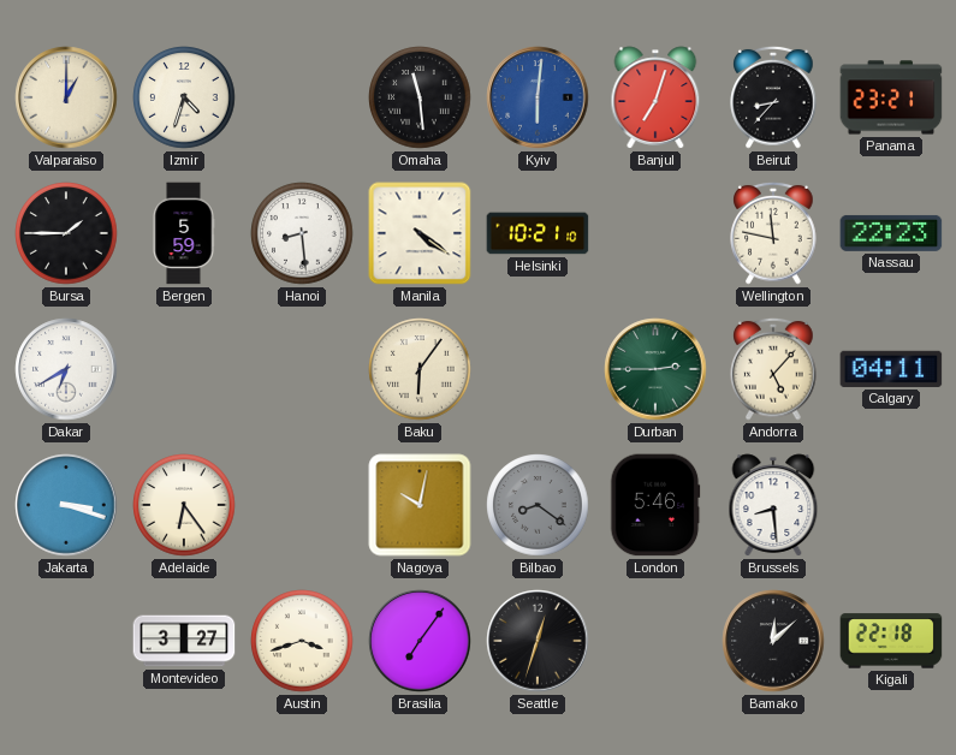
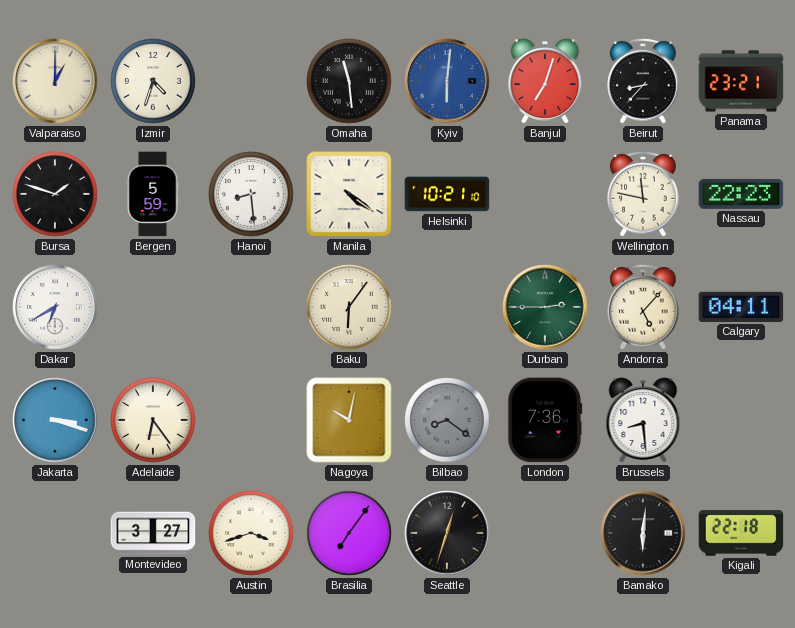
Bursa: 1:45 -> 1:48 (55, 194)
London: 5:46 -> 7:36 (545, 420)
Bamako: 12:08 -> 6:01 (643, 533)
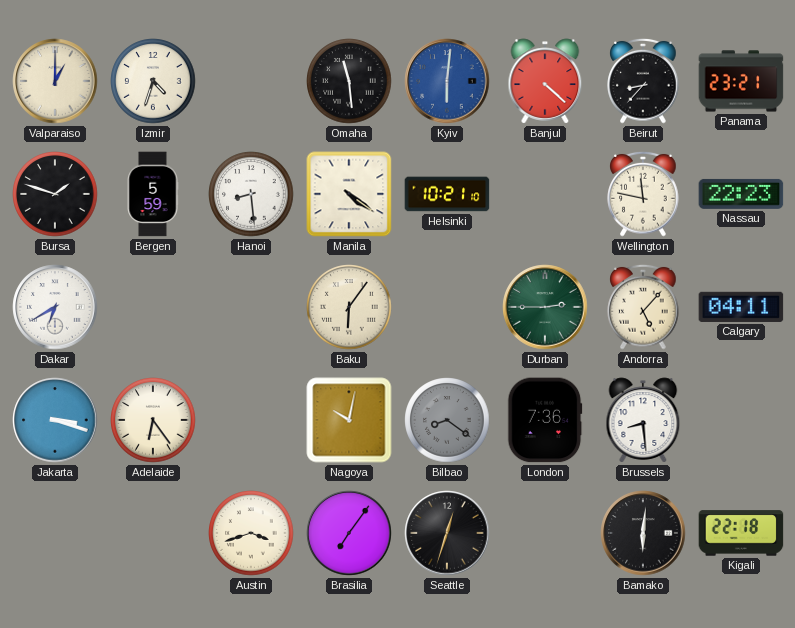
Banjul: 7:03 -> 4:22 (545, 81)
Montevideo: 3:27 -> none (153, 533)
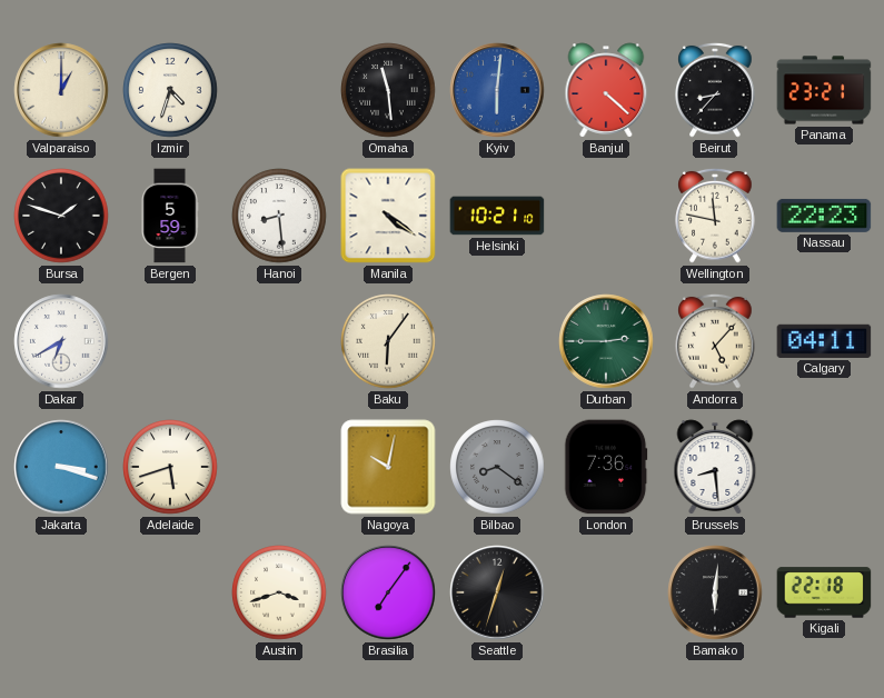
Adelaide: 6:24 -> 5:42 (170, 467)
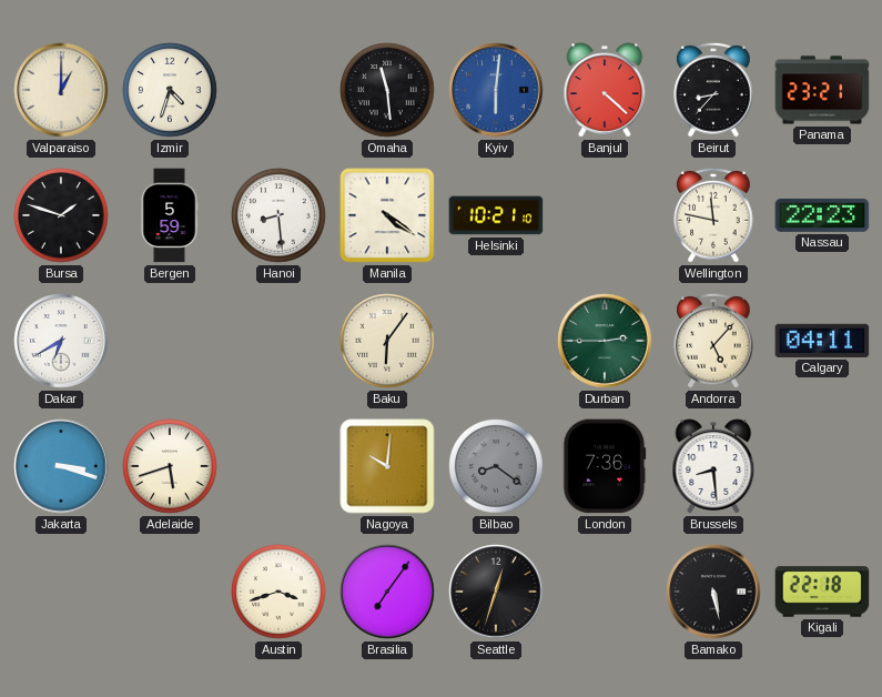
Nagoya: 10:02 -> 10:01 (387, 466)
Bamako: 6:01 -> 5:28 (713, 592)
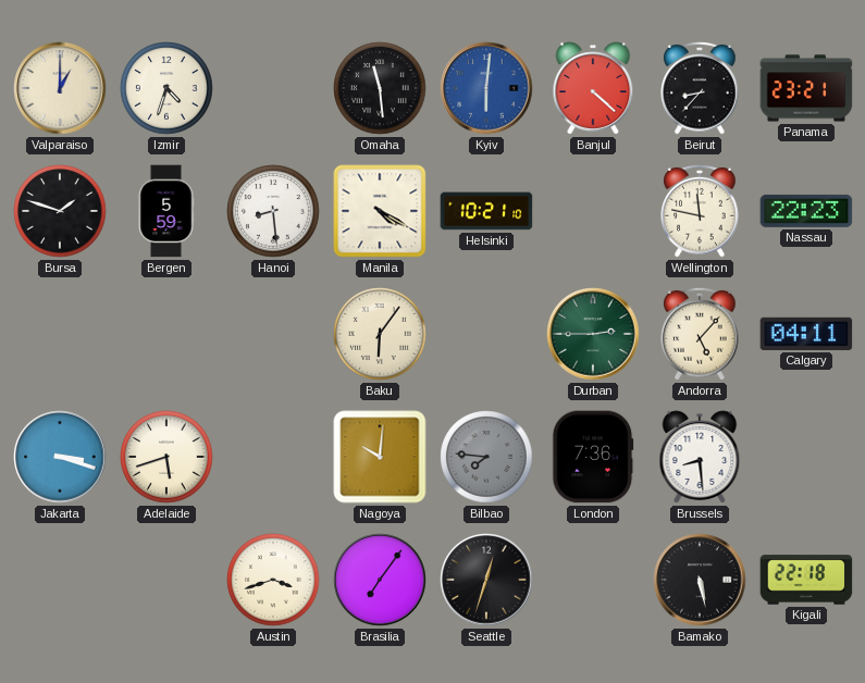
Manila: 4:21 -> 4:20 (380, 211)
Dakar: 6:40 -> none (61, 341)
Bilbao: 8:21 -> 7:46 (486, 457)
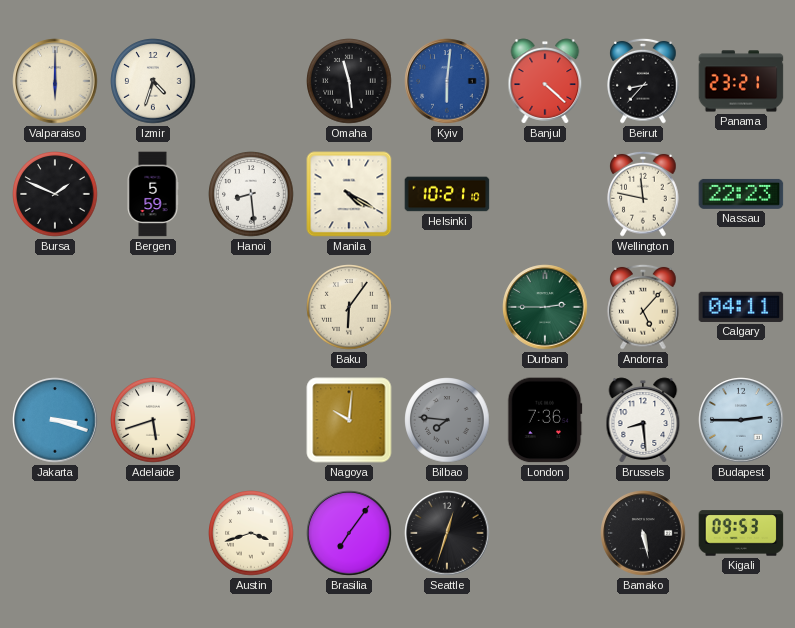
Valparaiso: 1:00 -> 6:00 (55, 81)
Bursa: 1:48 -> 1:49 (55, 194)
Budapest: none -> 2:45 (741, 420)
Kigali: 22:18 -> 09:53 (741, 533)
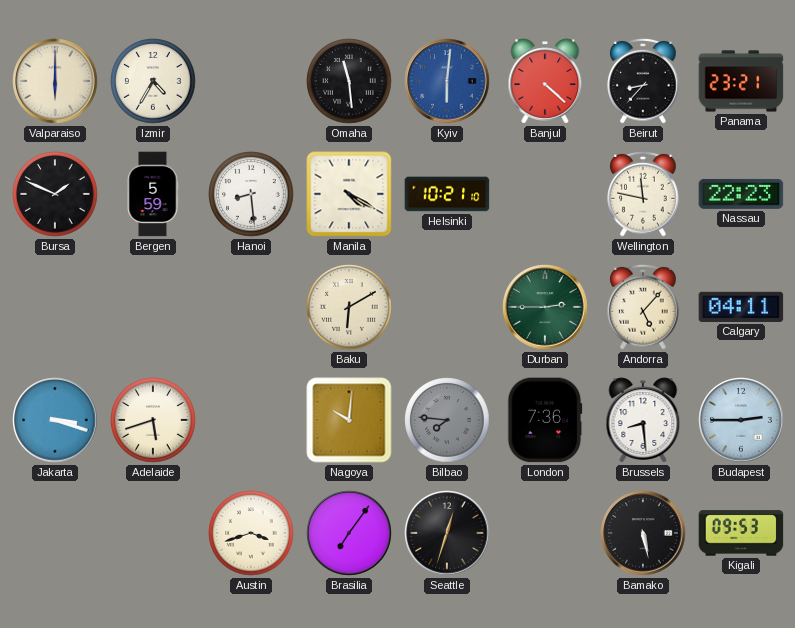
Izmir: 4:33 -> 4:35 (153, 81)
Baku: 6:06 -> 6:10 (349, 307)
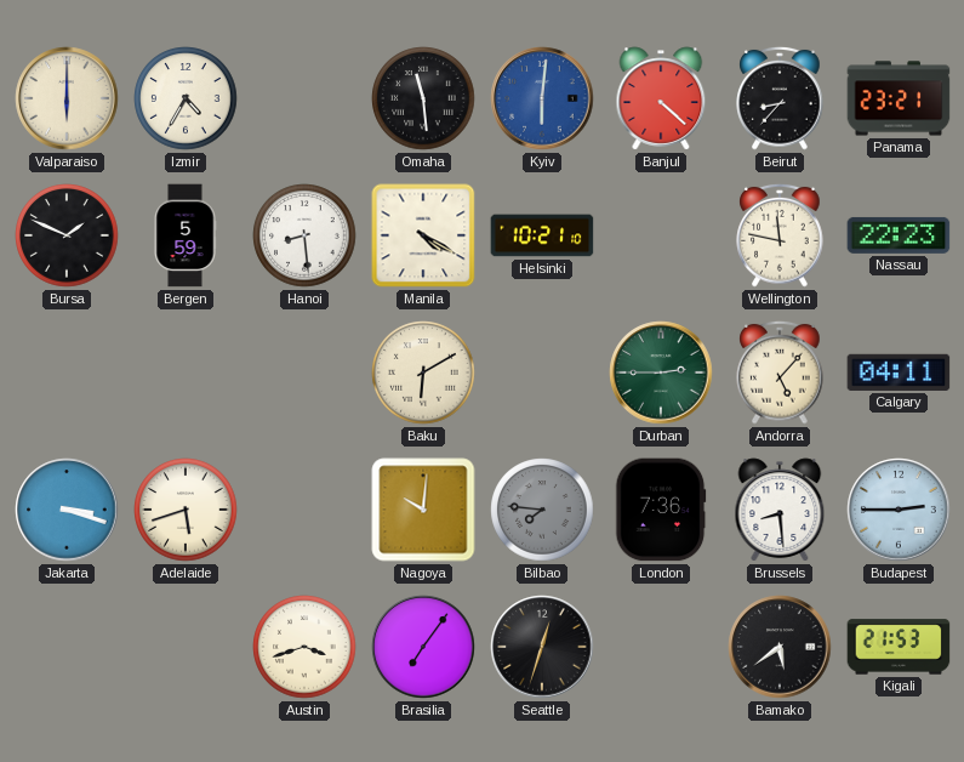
Bamako: 5:28 -> 5:39 (780, 647)
Kigali: 09:53 -> 21:53 (899, 647)
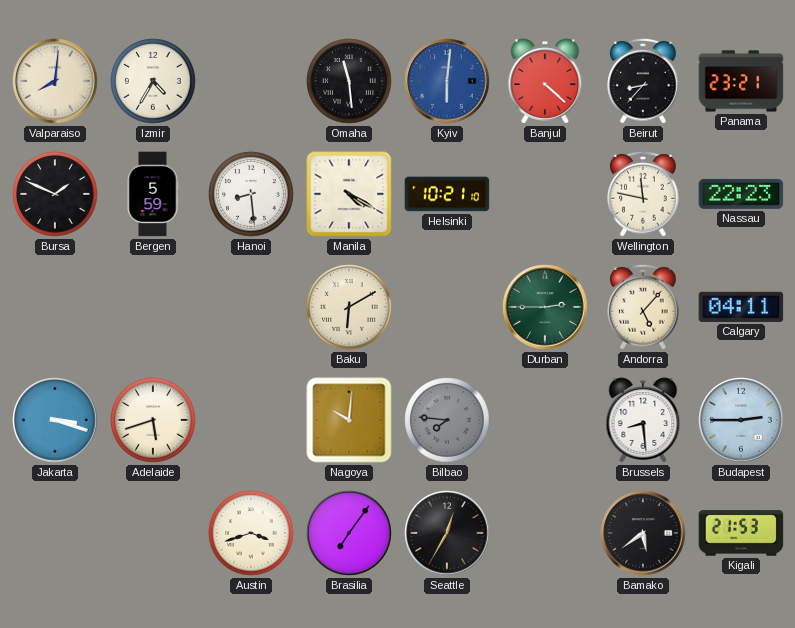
Valparaiso: 6:00 -> 8:01 (55, 81)
London: 7:36 -> none (661, 510)
Seattle: 12:33 -> 12:35 (447, 533)
